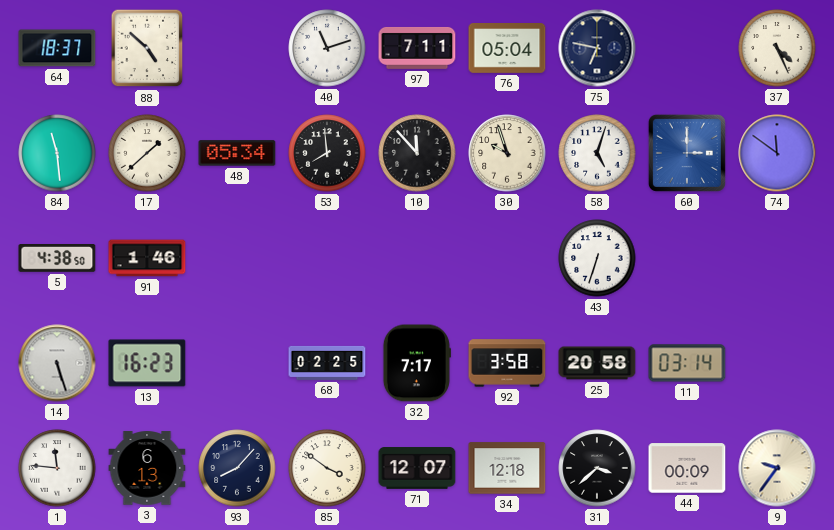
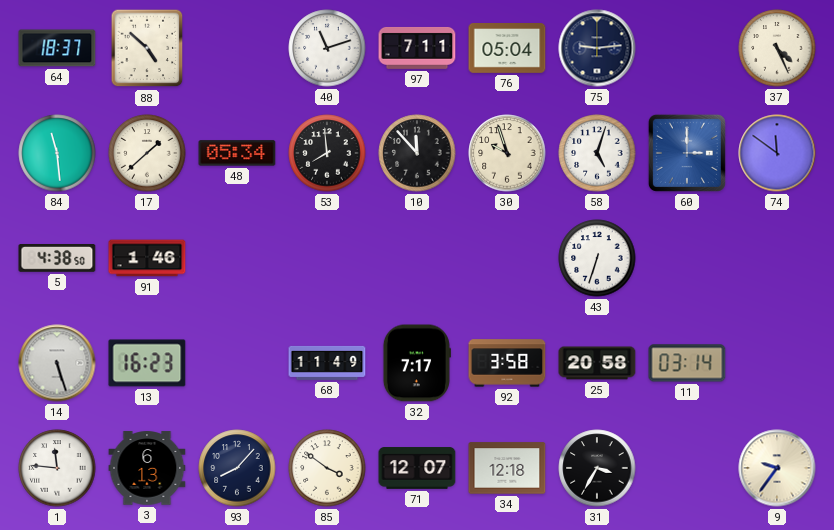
75: 6:47 -> 9:14 (597, 48)
68: 02:25 -> 11:49 (327, 363)
31: 3:38 -> 3:35 (597, 468)
44: 00:09 -> none (687, 468)
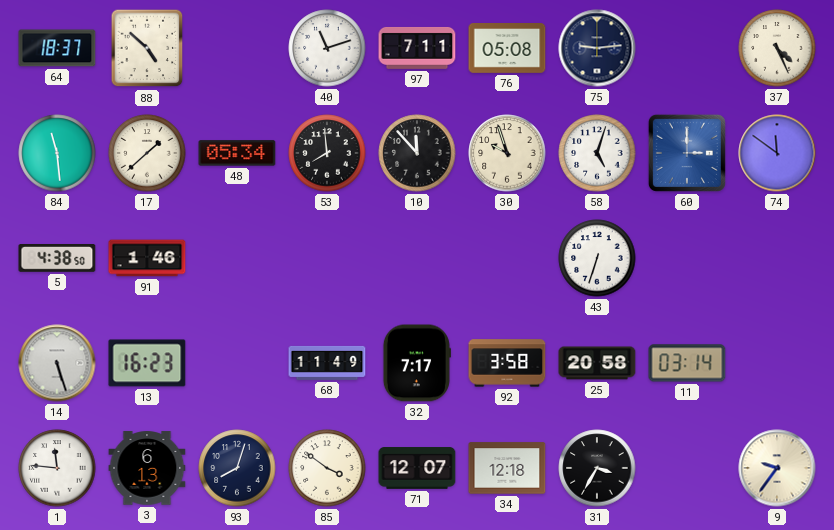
76: 05:04 -> 05:08 (507, 49)
93: 8:07 -> 8:03 (237, 468)
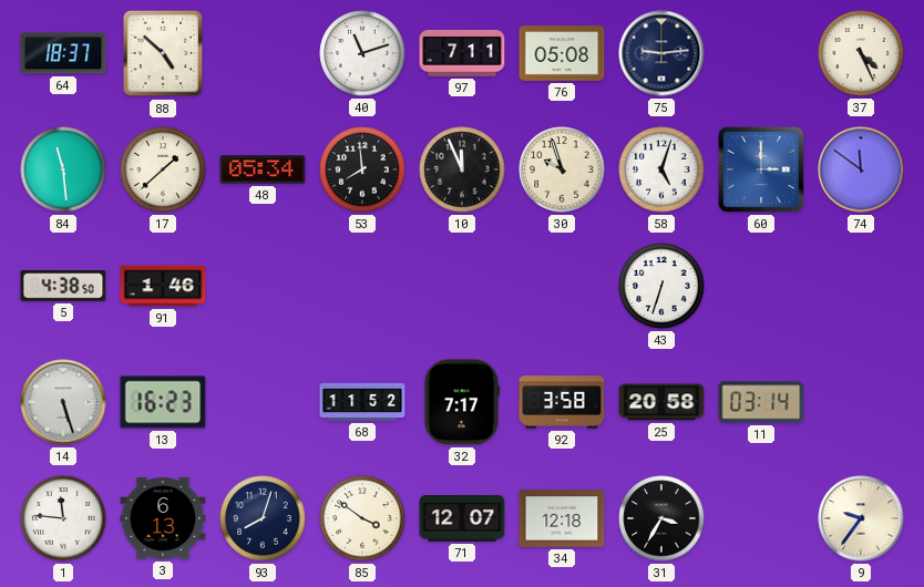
10: 11:53 -> 11:56 (462, 169)
68: 11:49 -> 11:52 (362, 402)
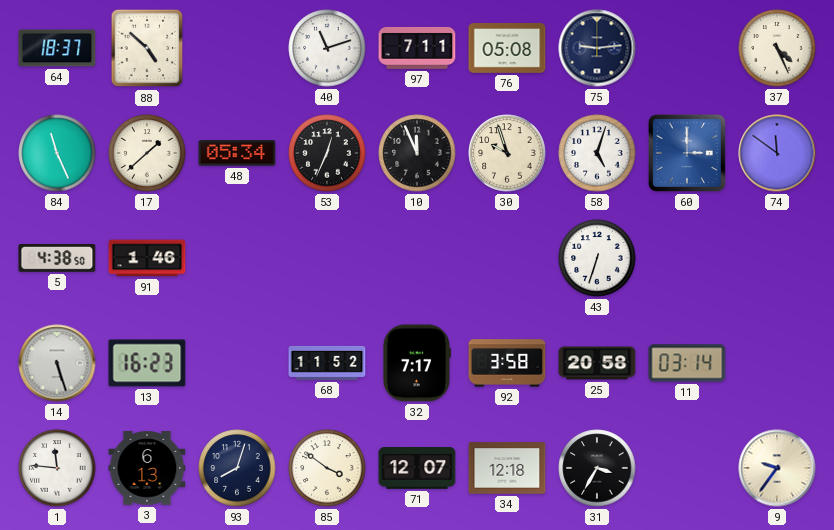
84: 11:29 -> 11:26 (57, 153)
53: 7:59 -> 12:34 (327, 153)
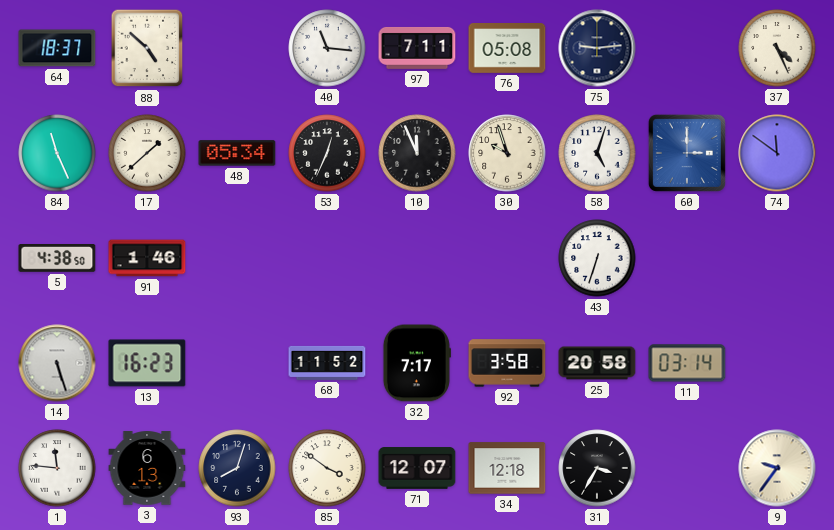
40: 11:12 -> 11:16 (327, 48)
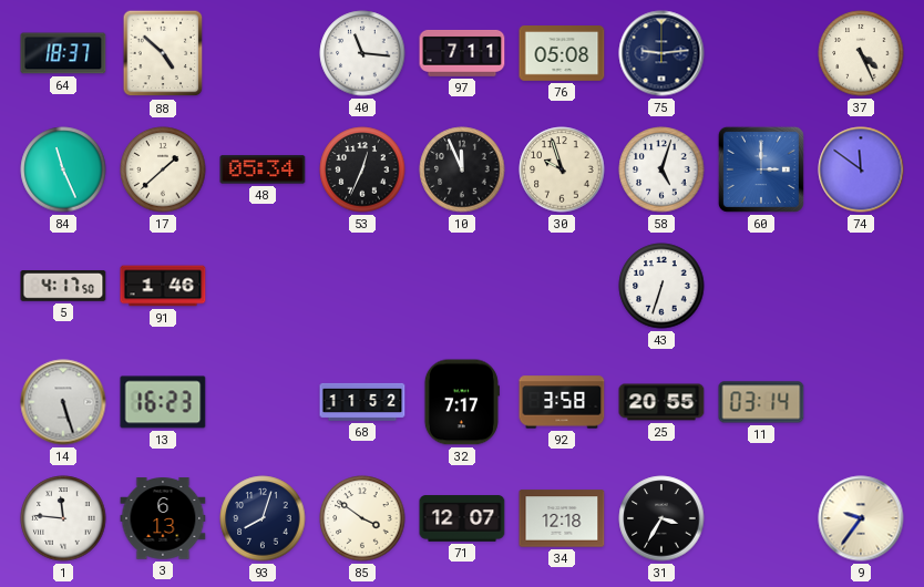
5: 4:38 -> 4:17 (63, 287)
25: 20:58 -> 20:55 (661, 402)
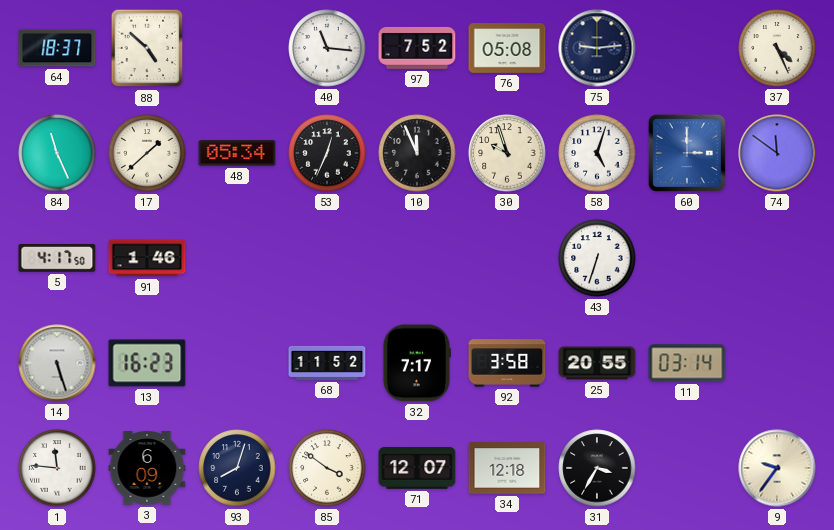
97: 7:11 -> 7:52 (417, 48)
3: 6:13 -> 6:09 (147, 468)
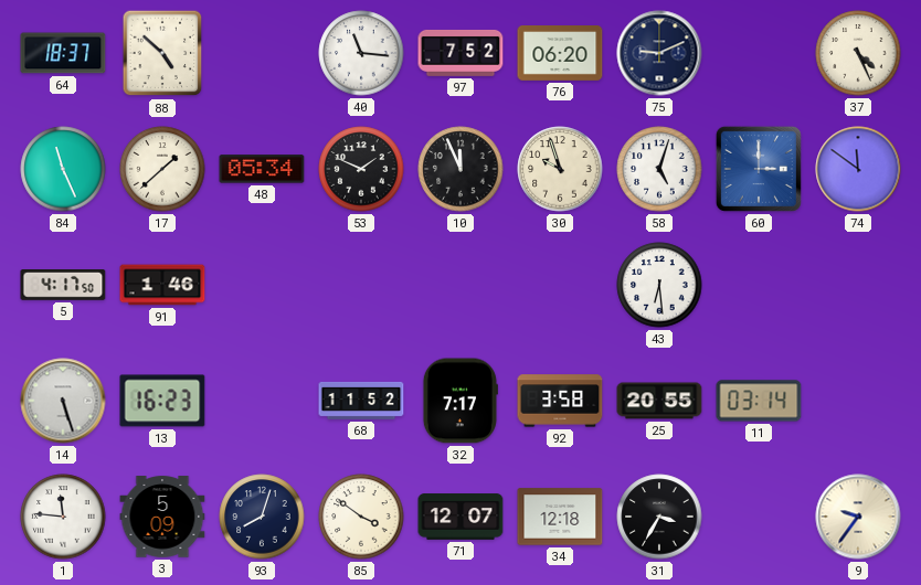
76: 05:08 -> 06:20 (560, 54)
75: 9:14 -> 9:11 (659, 53)
53: 12:34 -> 1:49 (361, 169)
43: 6:33 -> 6:29 (659, 285)
3: 6:09 -> 5:09 (162, 517)
